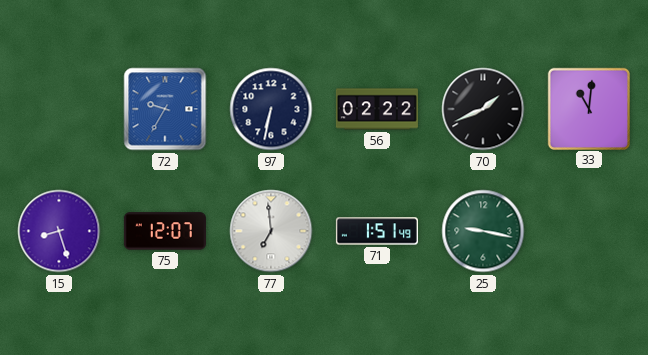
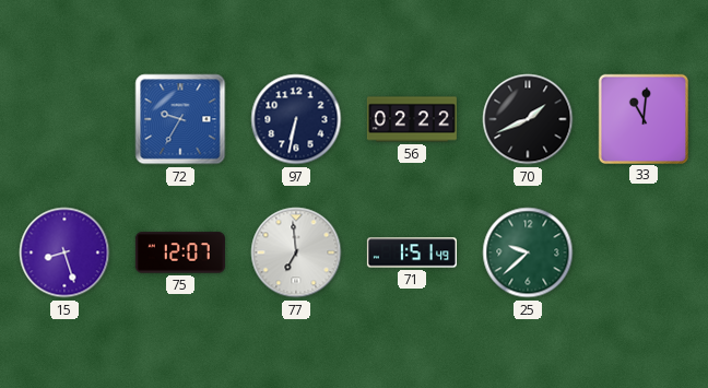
25: 9:17 -> 9:38 (528, 252)
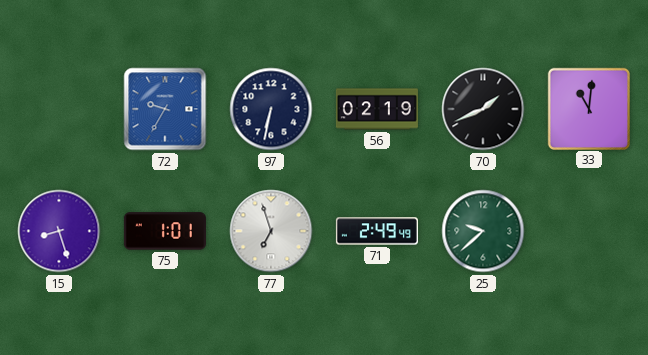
56: 02:22 -> 02:19 (377, 109)
75: 12:07 -> 1:01 (165, 231)
77: 6:59 -> 6:57 (271, 231)
71: 1:51 -> 2:49 (377, 231)
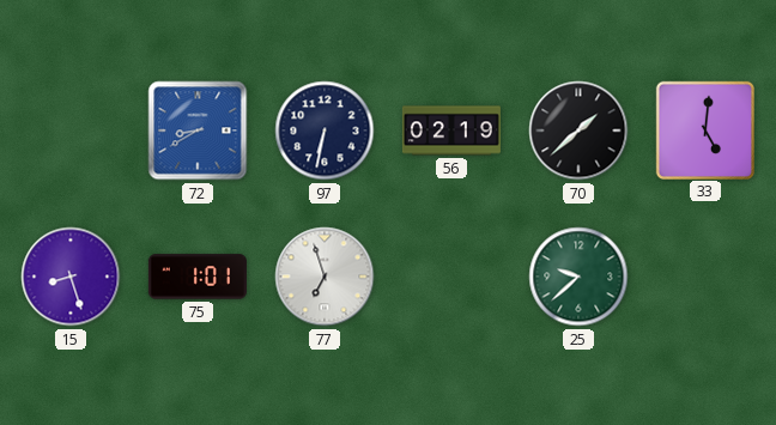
72: 9:35 -> 8:40 (198, 130)
70: 1:41 -> 1:38 (578, 130)
33: 11:01 -> 5:01 (704, 129)
71: 2:49 -> none (377, 231)
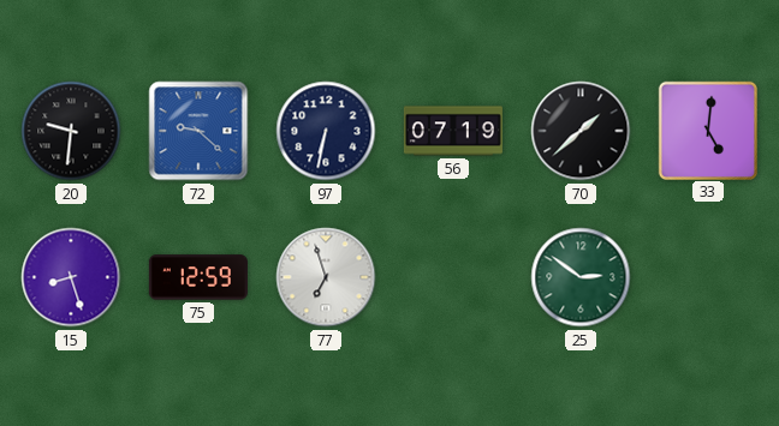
20: none -> 9:31 (71, 131)
72: 8:40 -> 9:22 (198, 131)
56: 02:19 -> 07:19 (453, 131)
75: 1:01 -> 12:59 (198, 277)
25: 9:38 -> 2:51 (581, 277)
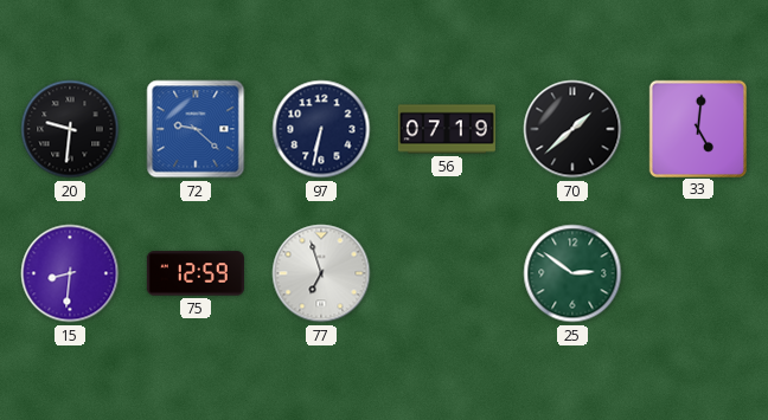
15: 8:27 -> 8:31 (70, 273)
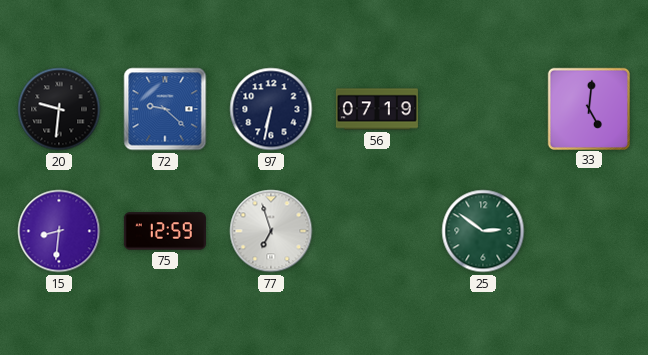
70: 1:38 -> none (572, 129)
